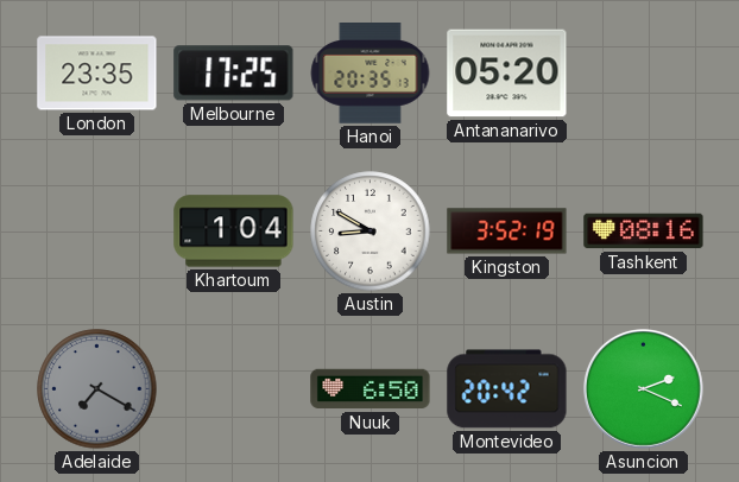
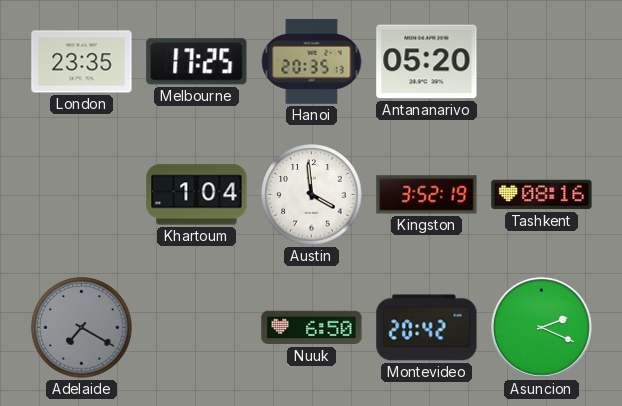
Austin: 8:50 -> 3:59 (312, 195)
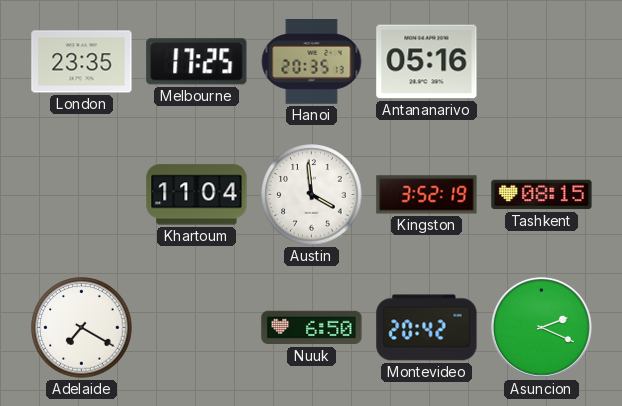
Antananarivo: 05:20 -> 05:16 (427, 62)
Khartoum: 1:04 -> 11:04 (197, 195)
Tashkent: 08:16 -> 08:15 (542, 195)
Adelaide dial: grey -> white (82, 328)
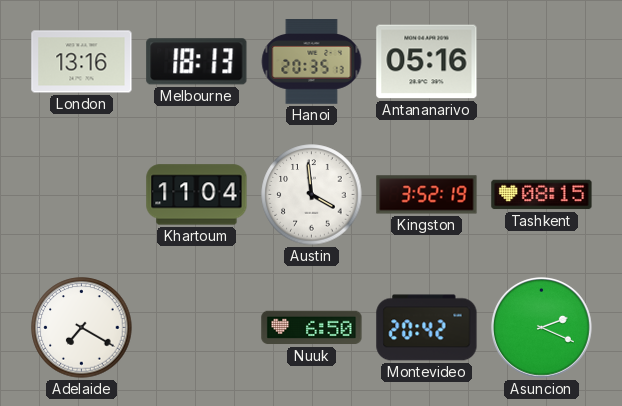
London: 23:35 -> 13:16 (82, 62)
Melbourne: 17:25 -> 18:13 (197, 62)
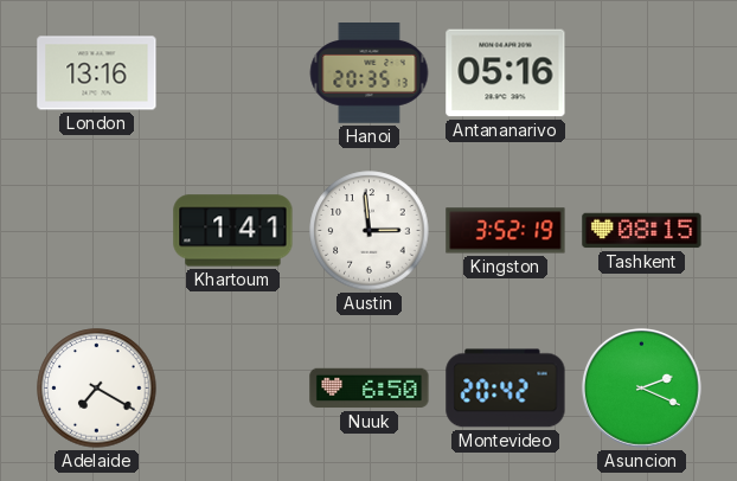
Melbourne: 18:13 -> none (197, 62)
Khartoum: 11:04 -> 1:41 (233, 231)
Austin: 3:59 -> 2:59 (370, 231)
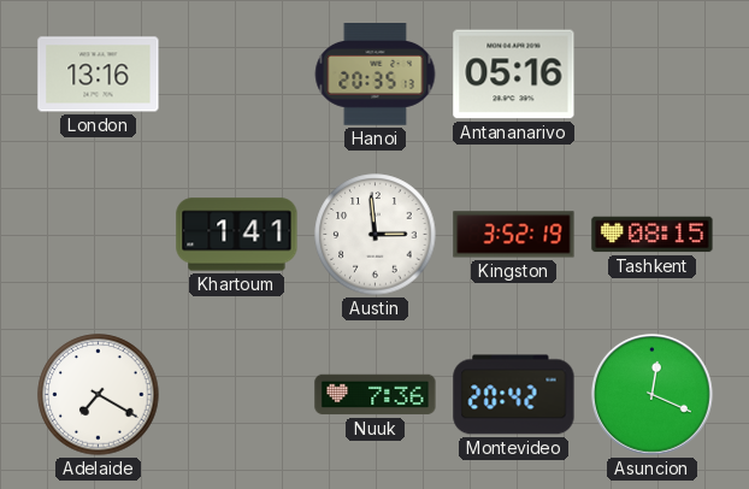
Nuuk: 6:50 -> 7:36 (376, 395)
Asuncion: 2:19 -> 12:19 (651, 394)
